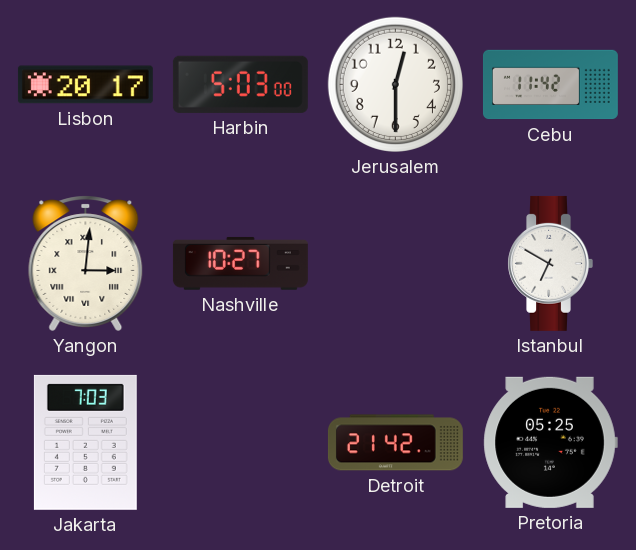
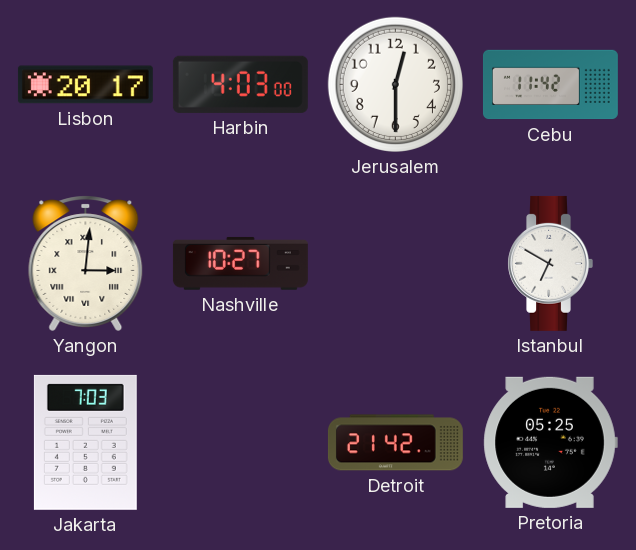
Harbin: 5:03 -> 4:03 (240, 84)
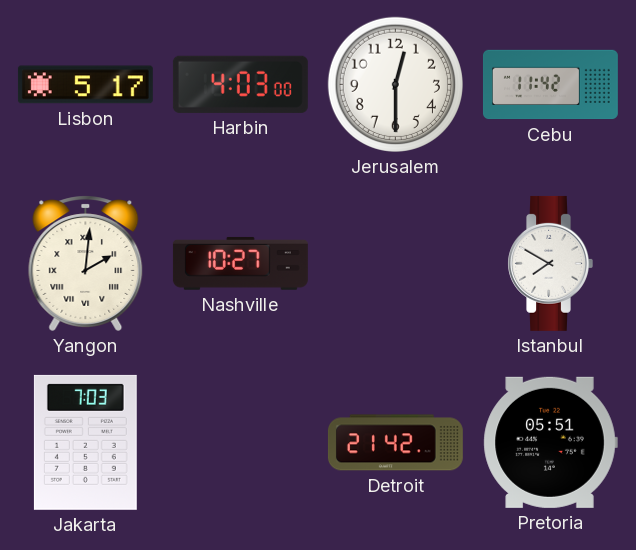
Lisbon: 20:17 -> 5:17 (85, 85)
Yangon: 3:01 -> 2:01 (86, 263)
Istanbul: 6:50 -> 7:50 (550, 263)
Pretoria: 05:25 -> 05:51 (550, 442)
